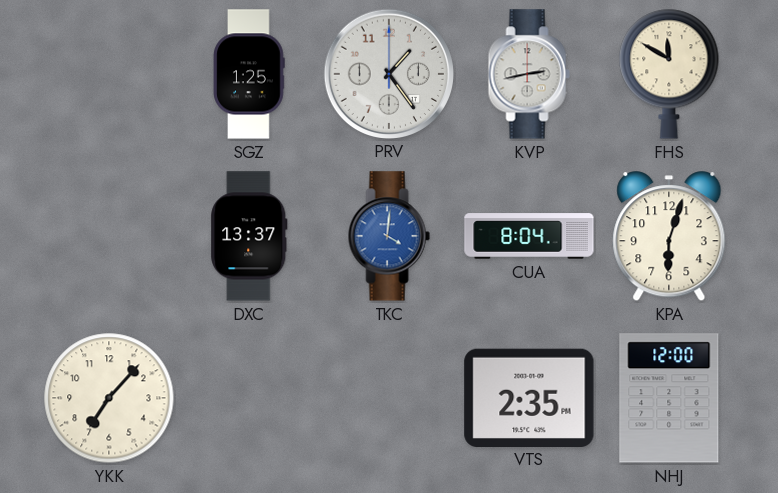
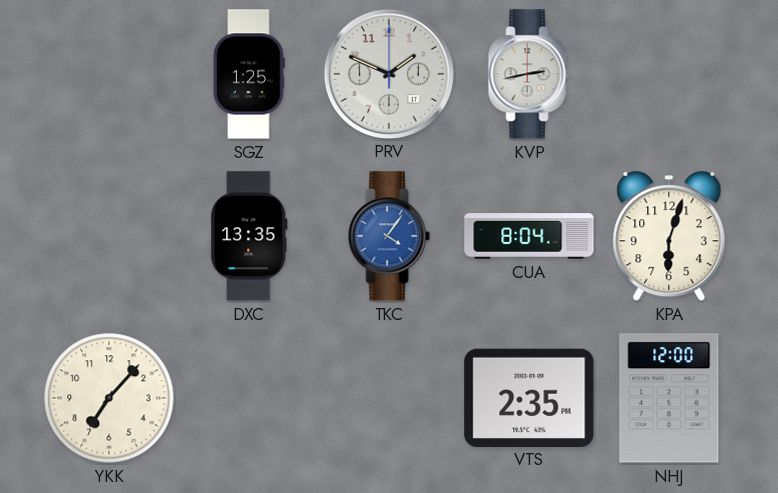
PRV: 1:24 -> 1:49 (388, 73)
FHS: 11:50 -> none (669, 74)
DXC: 13:37 -> 13:35 (249, 236)
TKC: 4:01 -> 4:06 (389, 236)
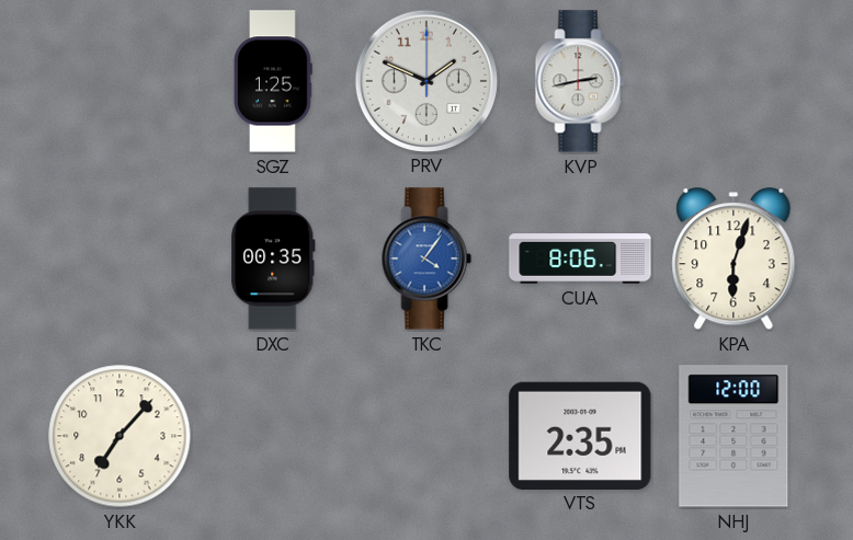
DXC: 13:35 -> 00:35 (273, 258)
CUA: 8:04 -> 8:06 (580, 258)
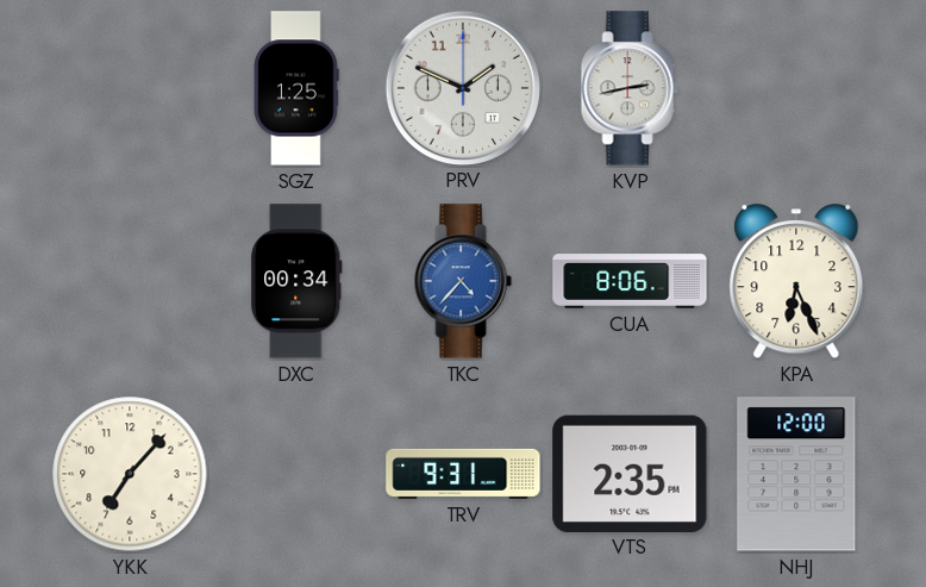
DXC: 00:35 -> 00:34 (296, 281)
TKC: 4:06 -> 4:37 (463, 281)
KPA: 6:03 -> 6:26 (796, 282)
TRV: none -> 9:31 (463, 474)
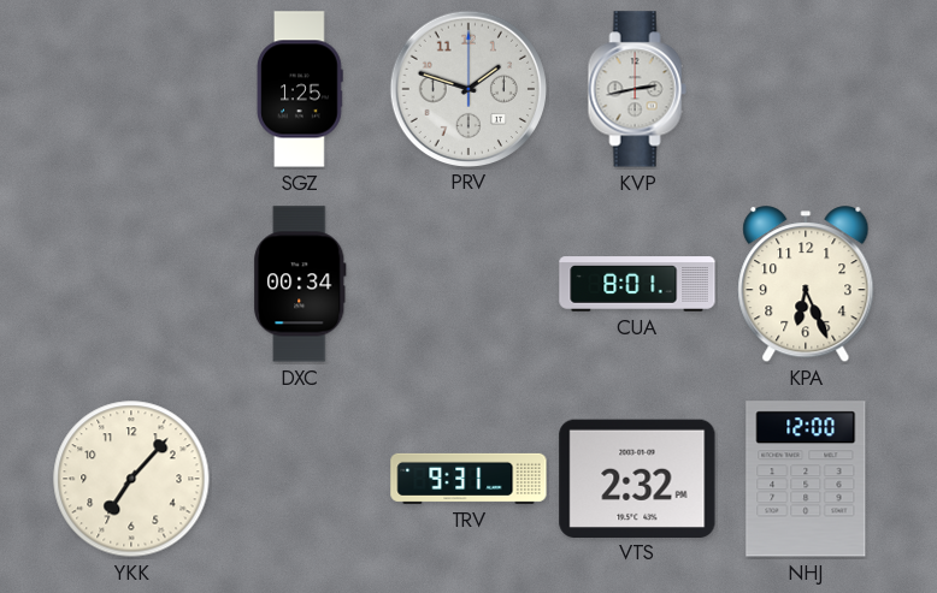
PRV: 1:49 -> 1:48 (467, 88)
TKC: 4:37 -> none (463, 281)
CUA: 8:06 -> 8:01 (637, 284)
VTS: 2:35 -> 2:32 (637, 478)
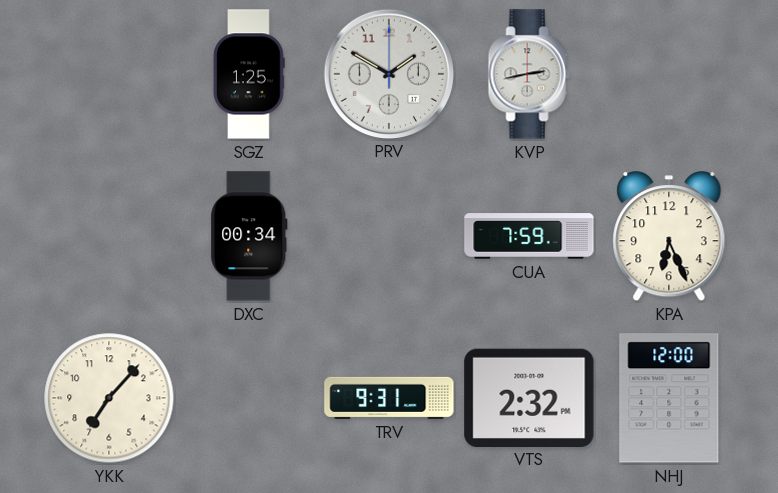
PRV: 1:48 -> 1:50 (388, 73)
CUA: 8:01 -> 7:59 (529, 236)
